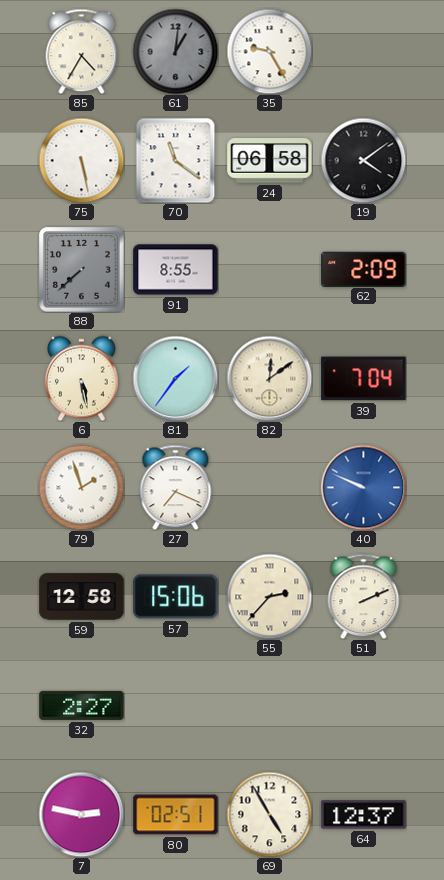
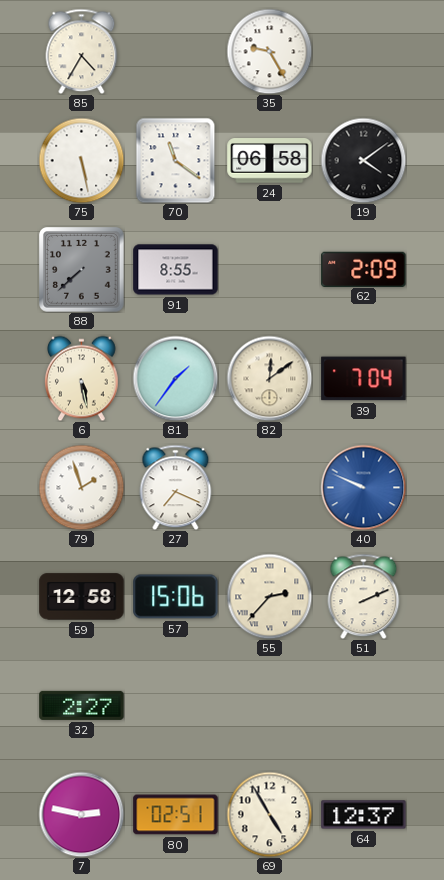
61: 1:01 -> none (175, 51)
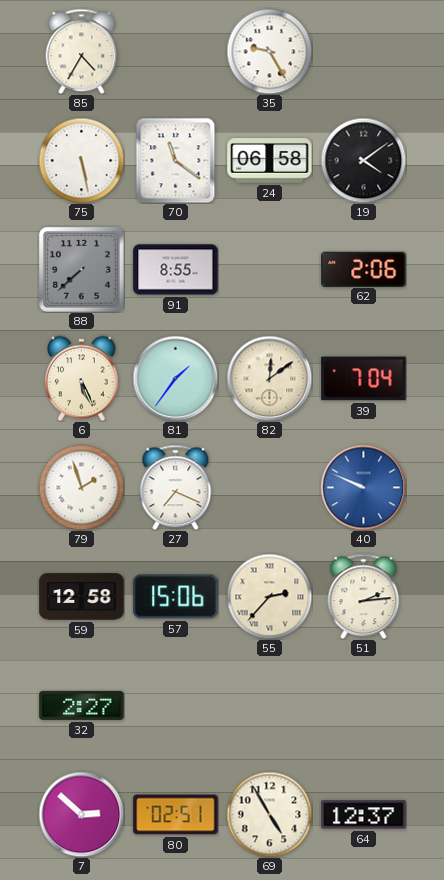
62: 2:09 -> 2:06 (364, 269)
6: 5:28 -> 5:26 (82, 378)
51: 2:11 -> 2:14 (364, 596)
7: 2:47 -> 2:52 (81, 814)
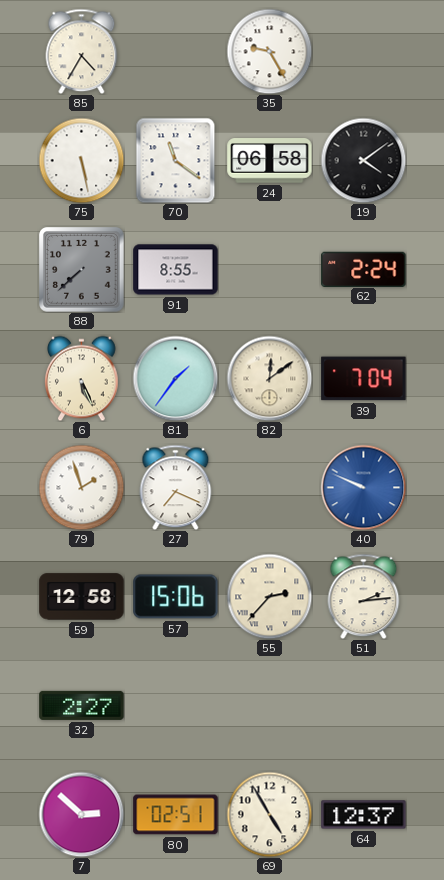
62: 2:06 -> 2:24 (364, 269)
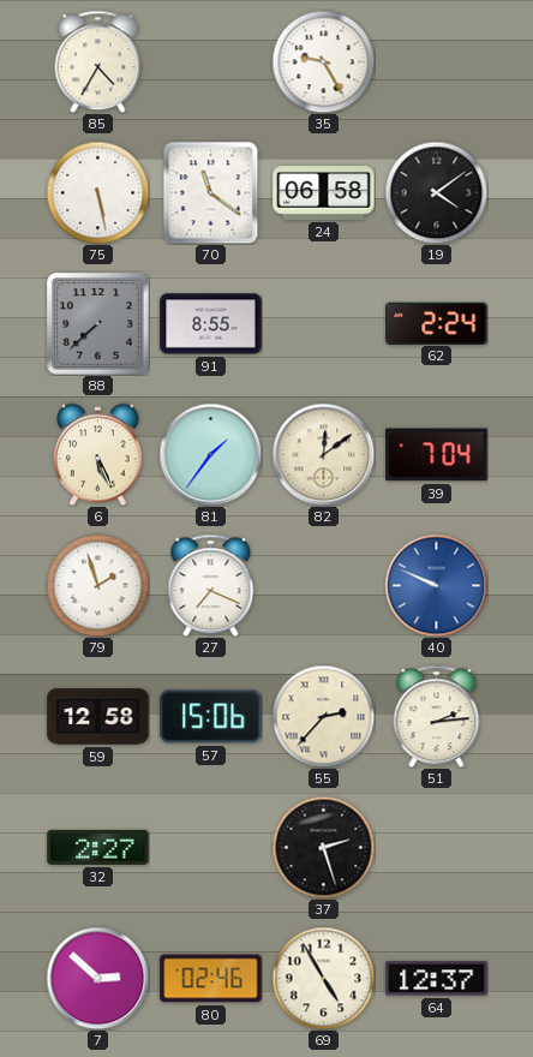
37: none -> 2:27 (323, 847)
80: 02:51 -> 02:46 (211, 979)
